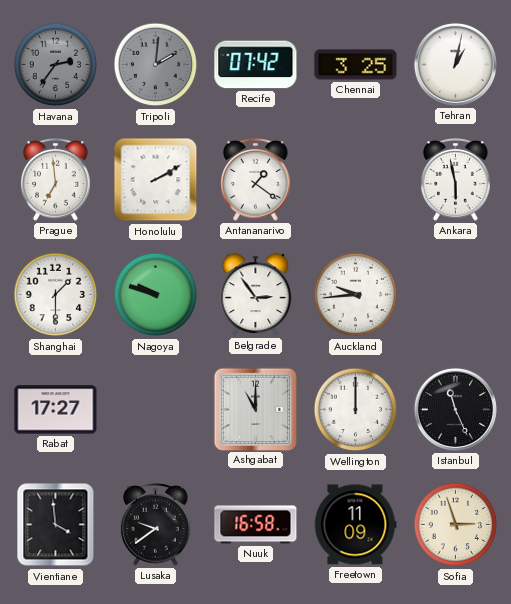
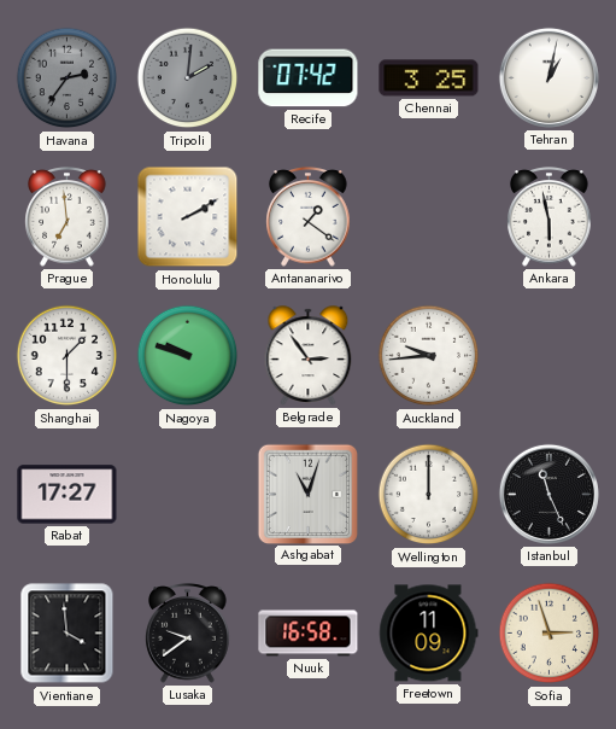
Ashgabat: 11:00 -> 11:03 (307, 494)
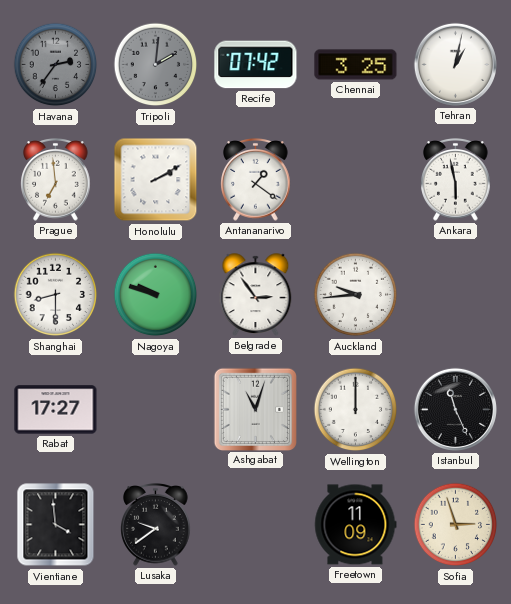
Shanghai: 1:30 -> 8:30 (56, 295)
Nuuk: 16:58 -> none (309, 634)
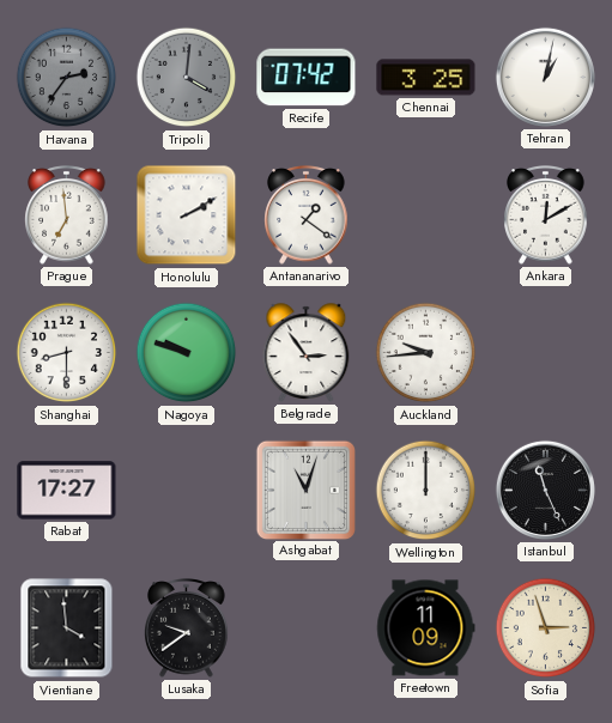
Tripoli: 2:01 -> 4:01 (187, 78)
Ankara: 5:58 -> 12:10 (546, 215)
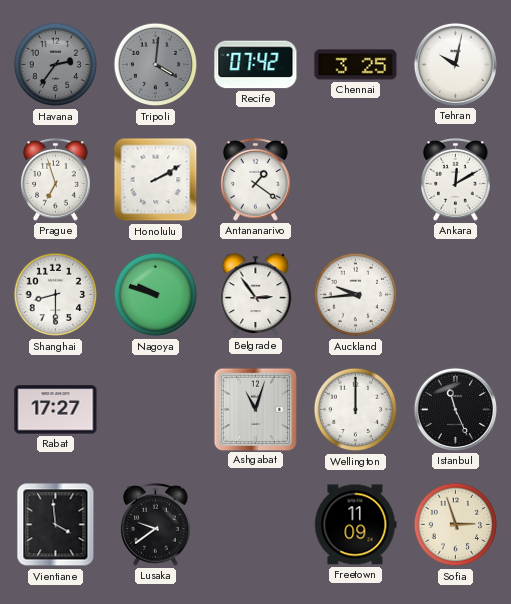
Tehran: 1:02 -> 10:02 (455, 64)
Prague: 6:59 -> 6:57 (56, 180)
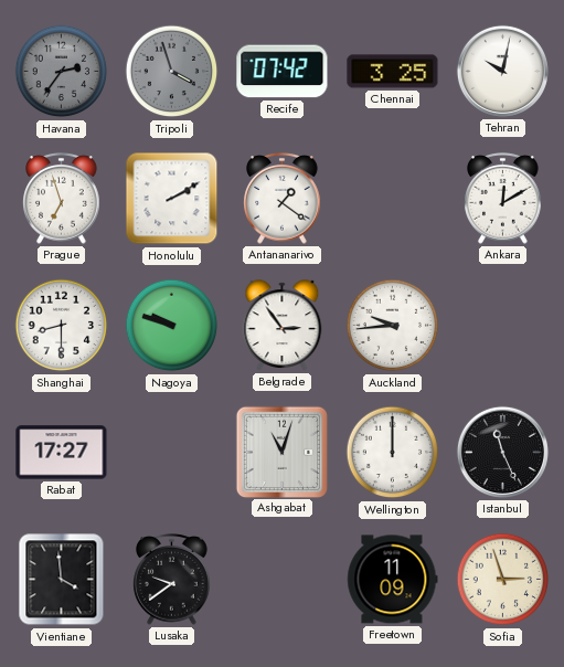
Tripoli: 4:01 -> 3:57 (172, 72)
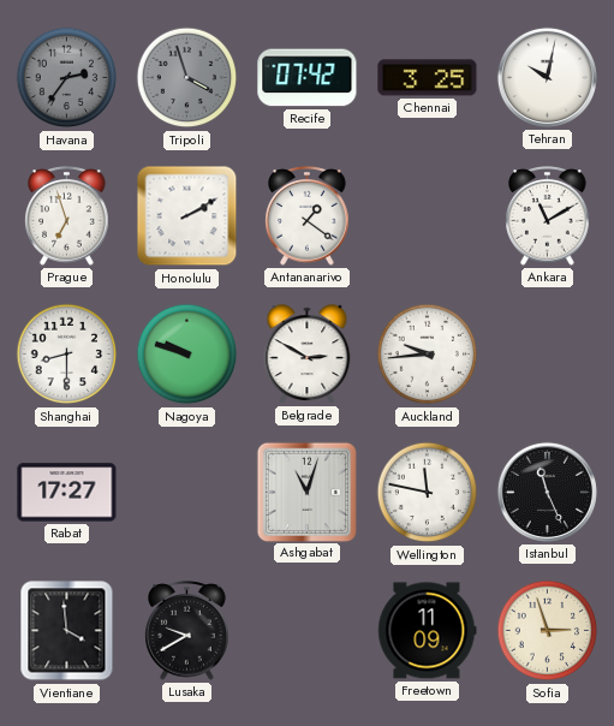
Ankara: 12:10 -> 11:10 (548, 216)
Belgrade: 2:54 -> 2:50 (308, 355)
Wellington: 12:00 -> 11:47 (428, 493)
Lusaka: 9:39 -> 9:40 (187, 631)
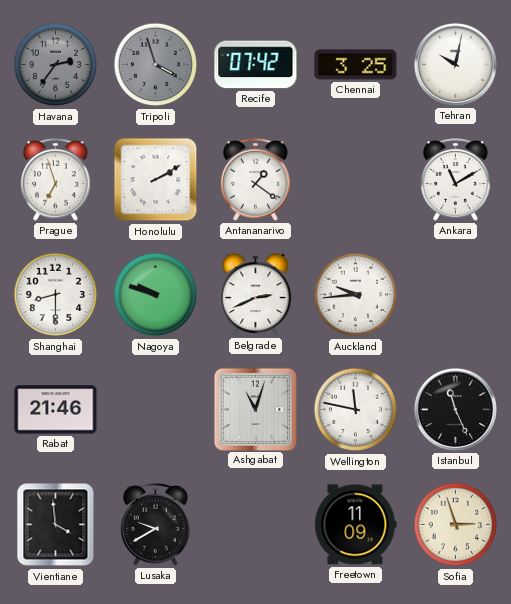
Belgrade: 2:50 -> 2:41 (256, 295)
Rabat: 17:27 -> 21:46 (56, 410)
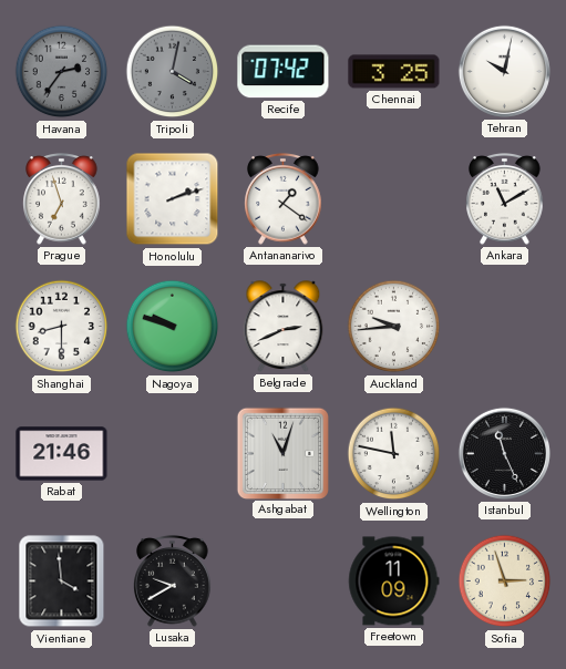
Tripoli: 3:57 -> 4:02 (173, 72)
Honolulu: 2:10 -> 2:12 (173, 199)
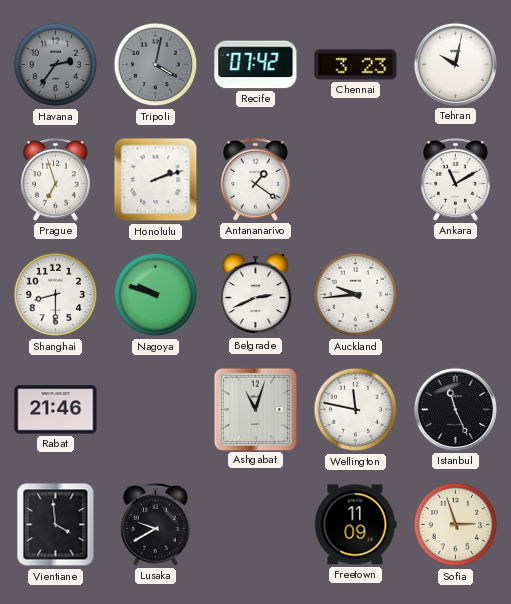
Chennai: 3:25 -> 3:23 (356, 65)
